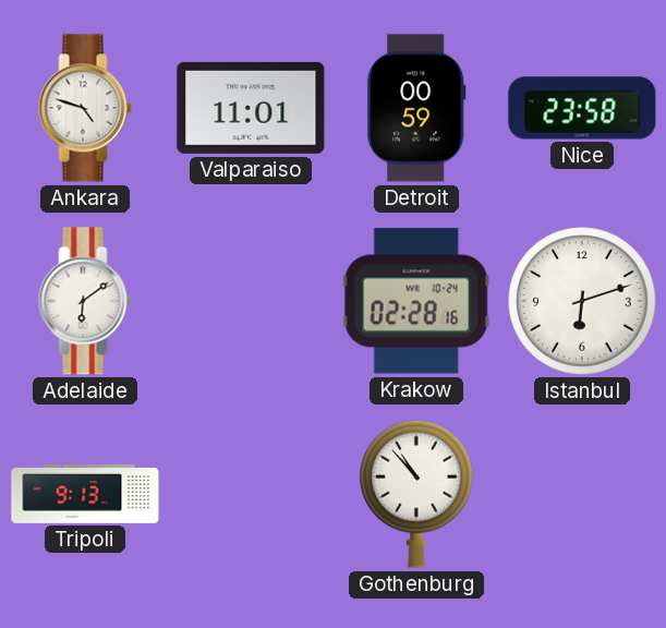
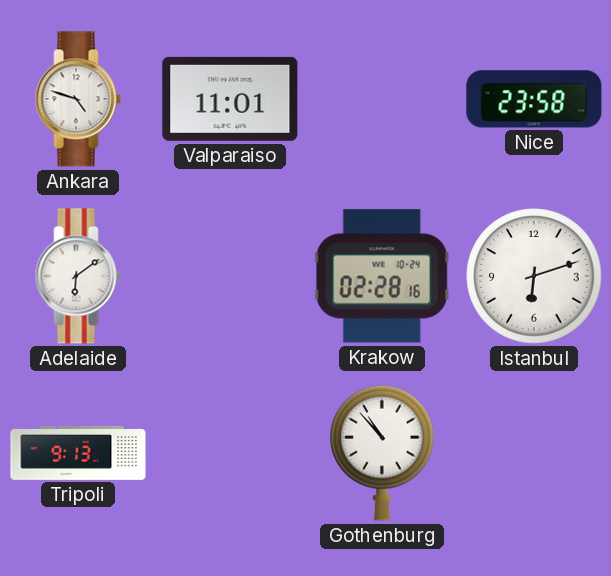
Detroit: 00:59 -> none (416, 108)
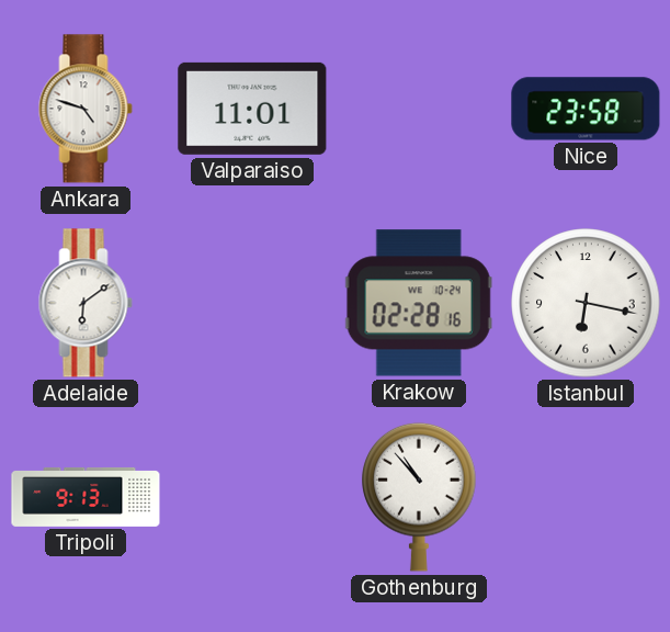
Istanbul: 6:12 -> 6:17 (586, 303)
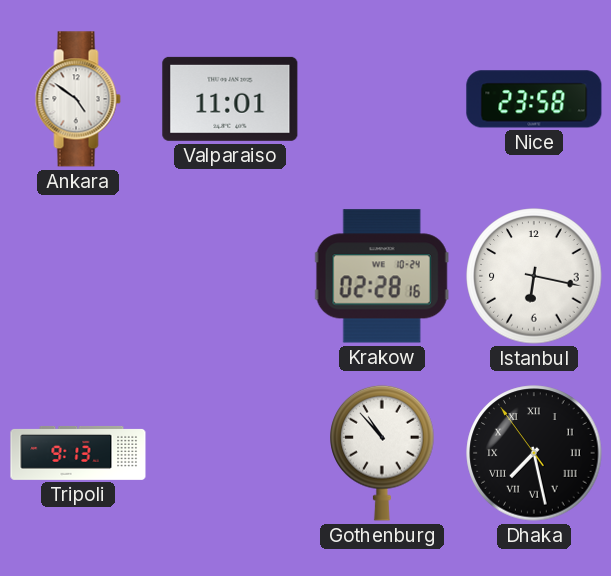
Ankara: 4:48 -> 4:51 (78, 99)
Adelaide: 6:09 -> none (86, 303)
Dhaka: none -> 7:27 (534, 453)
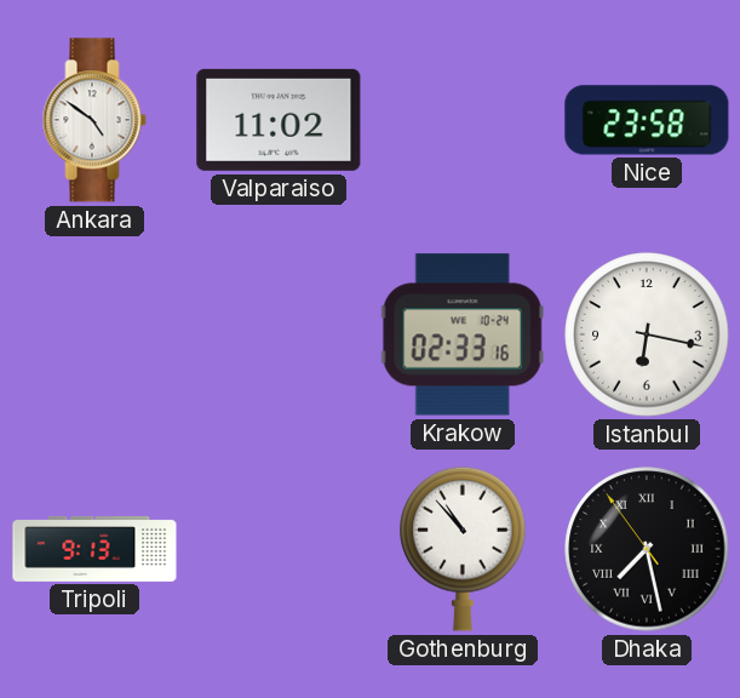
Valparaiso: 11:01 -> 11:02 (279, 120)
Krakow: 02:28 -> 02:33 (463, 334)
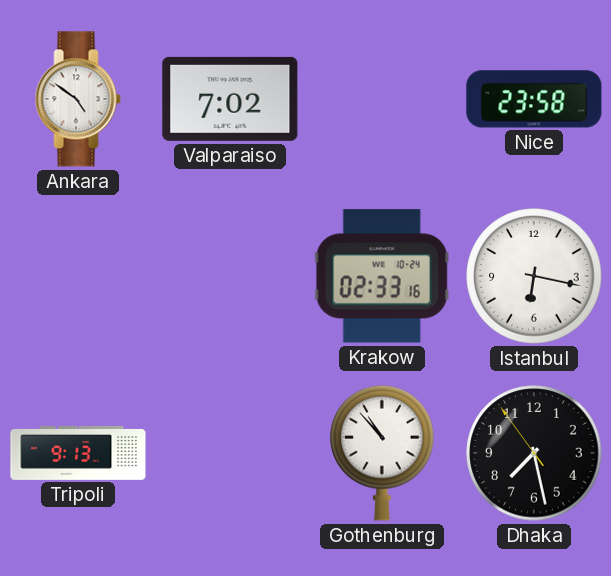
Valparaiso: 11:02 -> 7:02 (230, 99)
Dhaka numerals: Roman -> Arabic (534, 453)
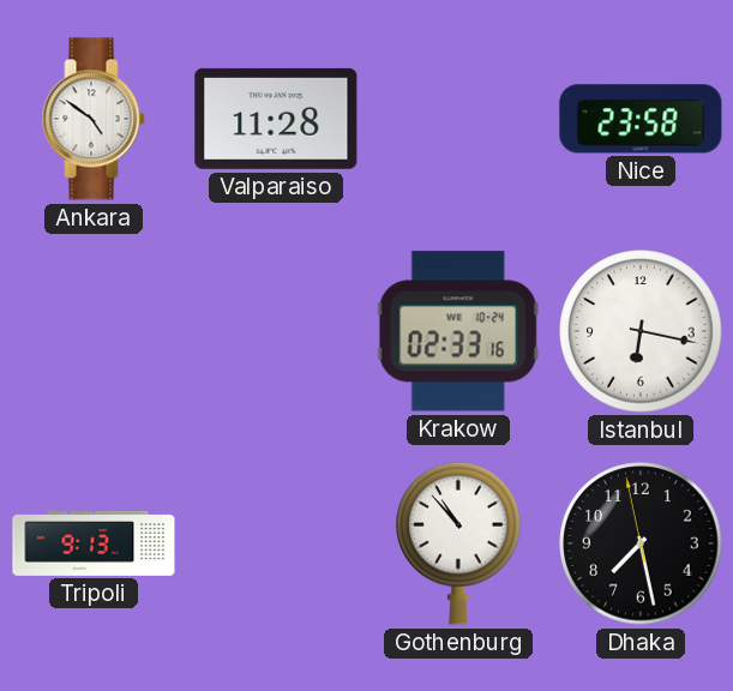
Valparaiso: 7:02 -> 11:28 (276, 119)
Dhaka: 7:27:54 -> 7:27:58 (641, 543)
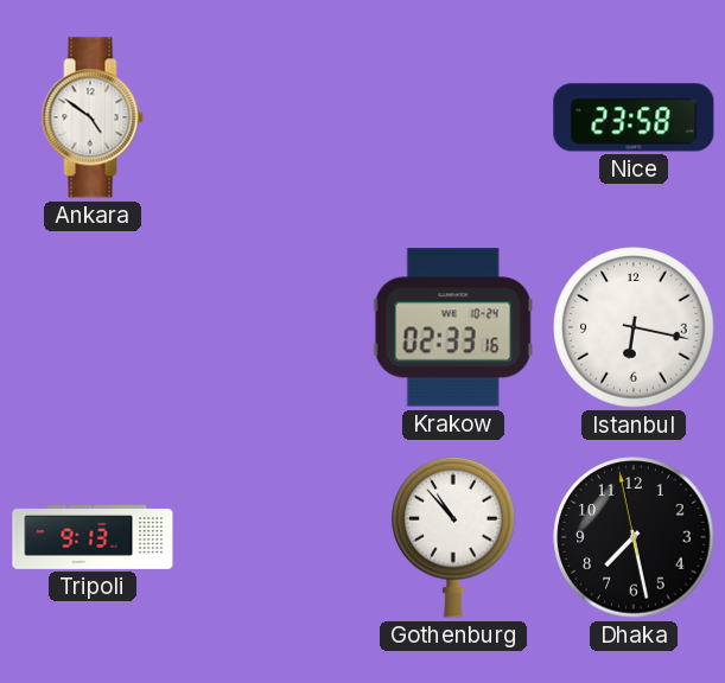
Valparaiso: 11:28 -> none (276, 119)
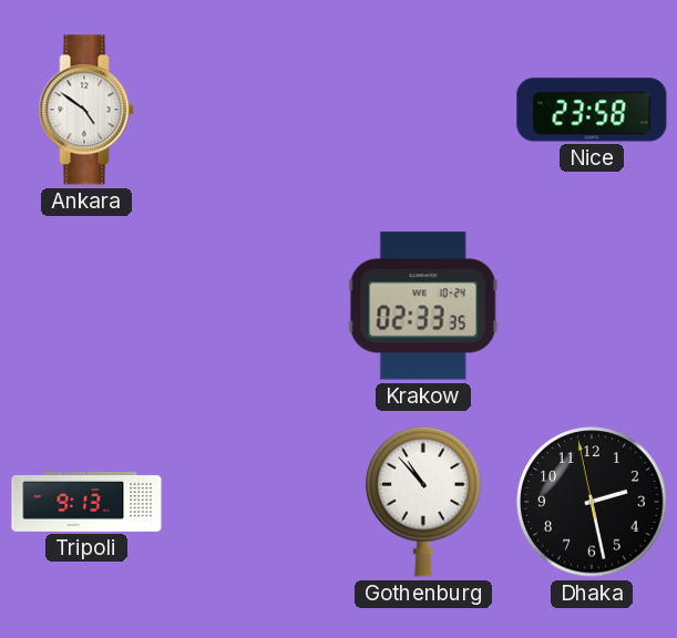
Krakow: 02:33:16 -> 02:33:35 (423, 306)
Istanbul: 6:17 -> none (634, 327)
Dhaka: 7:27 -> 2:27 (592, 502)
